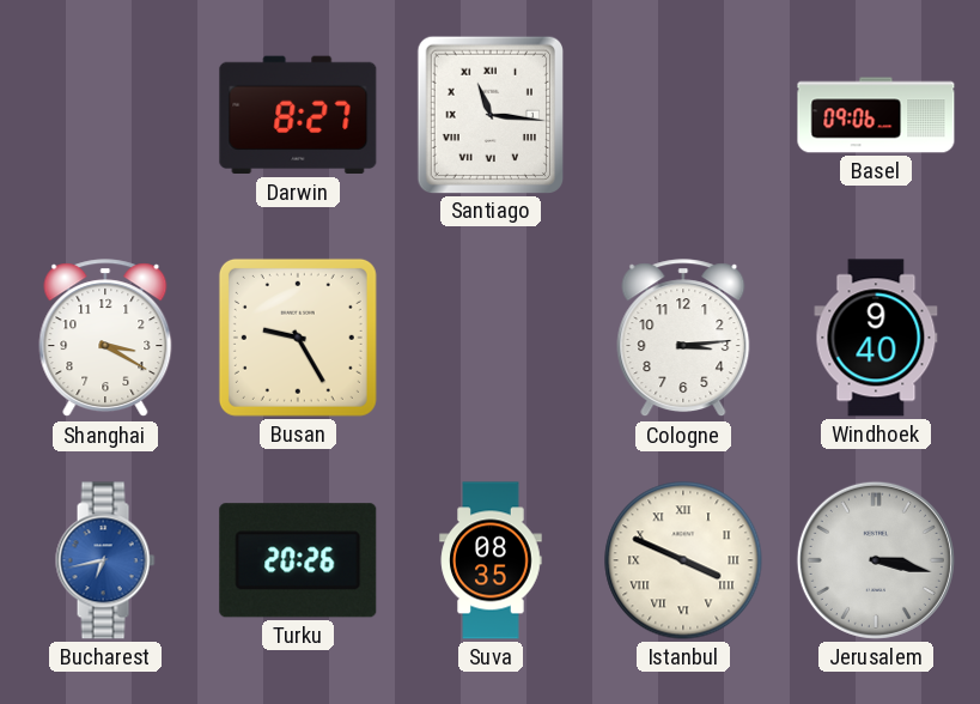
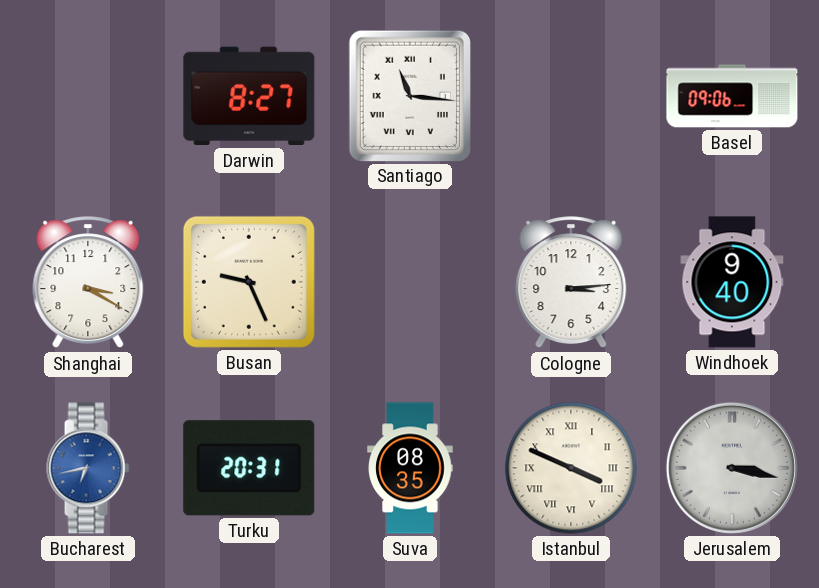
Busan: 9:25 -> 9:26 (249, 282)
Turku: 20:26 -> 20:31 (249, 468)
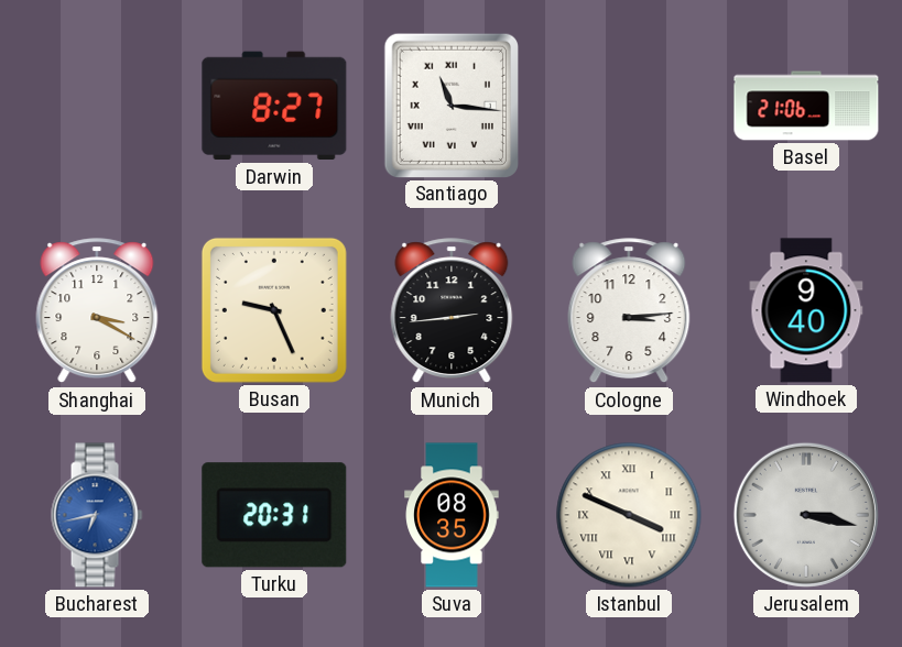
Basel: 09:06 -> 21:06 (806, 106)
Munich: none -> 2:44 (452, 311)
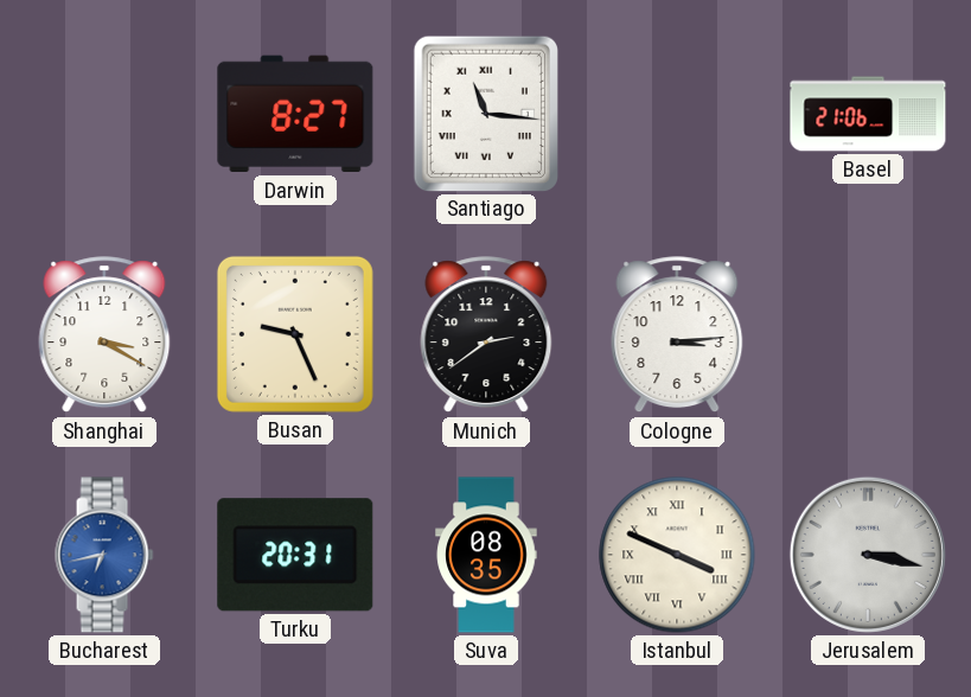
Munich: 2:44 -> 2:39 (486, 335)
Windhoek: 9:40 -> none (806, 310)
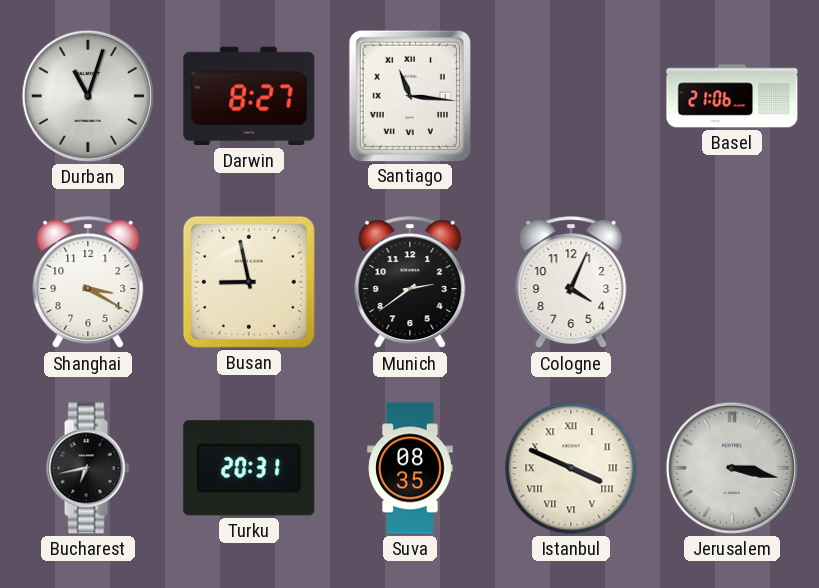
Durban: none -> 11:03 (88, 96)
Busan: 9:26 -> 8:58 (249, 282)
Cologne: 3:14 -> 4:04 (571, 283)
Bucharest dial: blue -> black (88, 468)
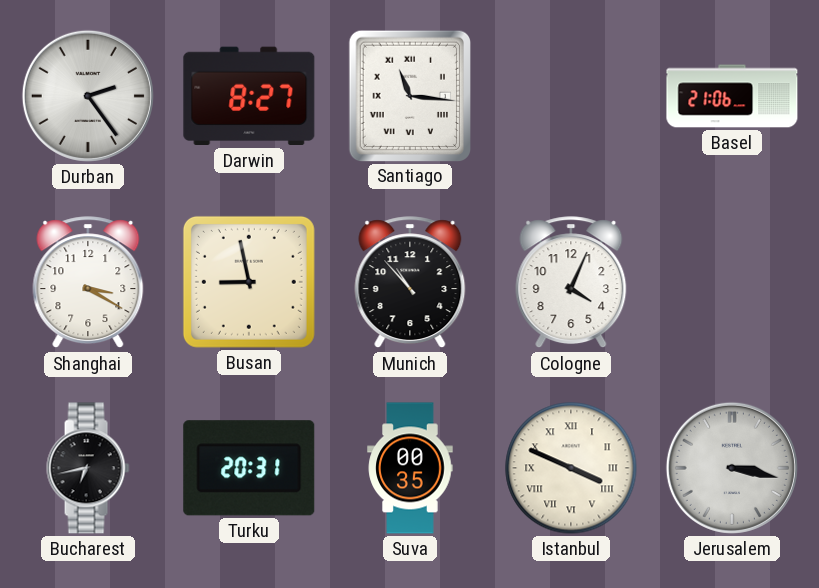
Durban: 11:03 -> 2:24 (88, 96)
Munich: 2:39 -> 10:53 (410, 283)
Suva: 08:35 -> 00:35 (410, 468)
